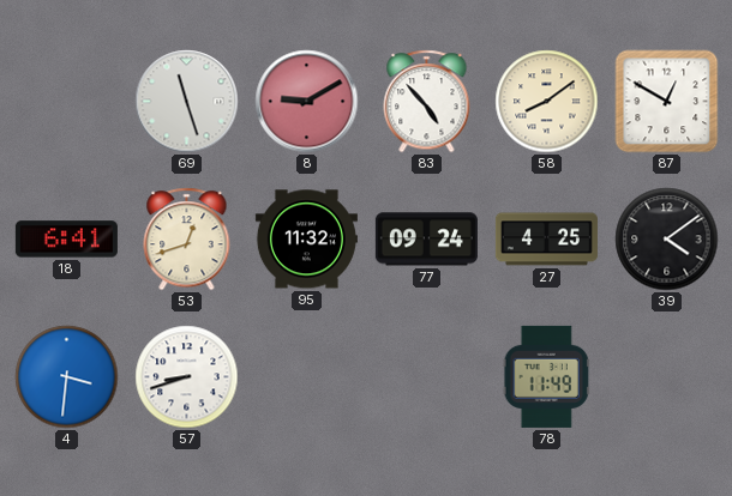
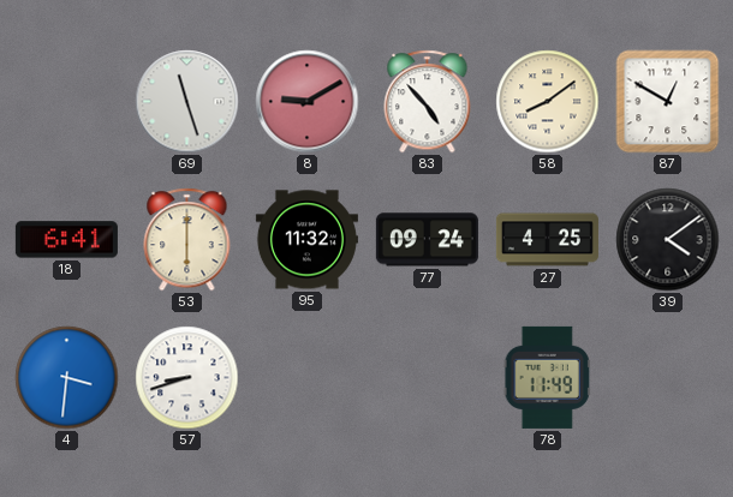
53: 12:42 -> 6:00 (187, 240)
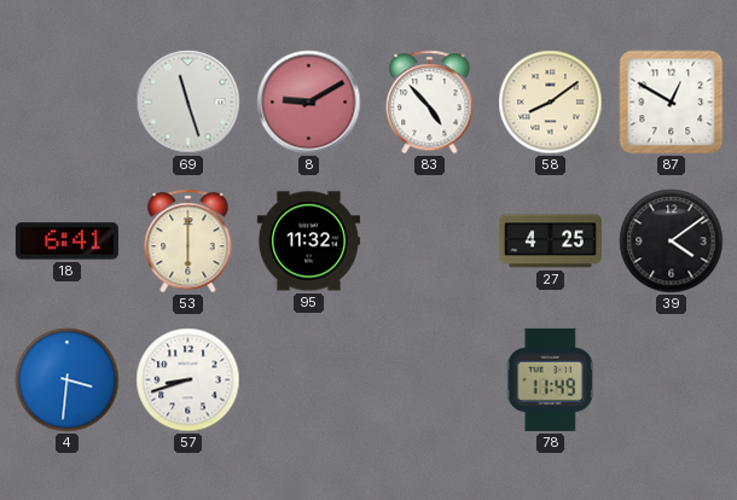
77: 09:24 -> none (427, 240)
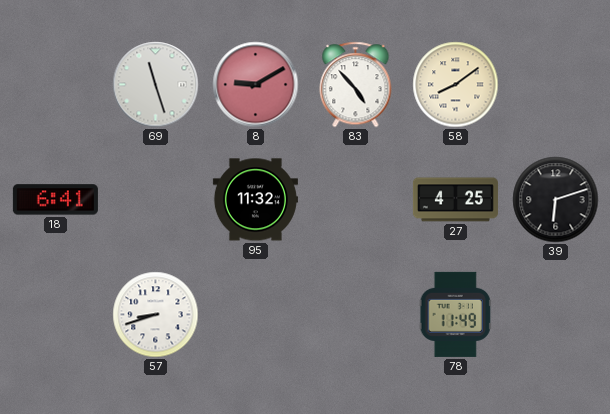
87: 12:50 -> none (672, 103)
53: 6:00 -> none (188, 242)
39: 4:09 -> 6:12 (556, 200)
4: 3:31 -> none (68, 380)
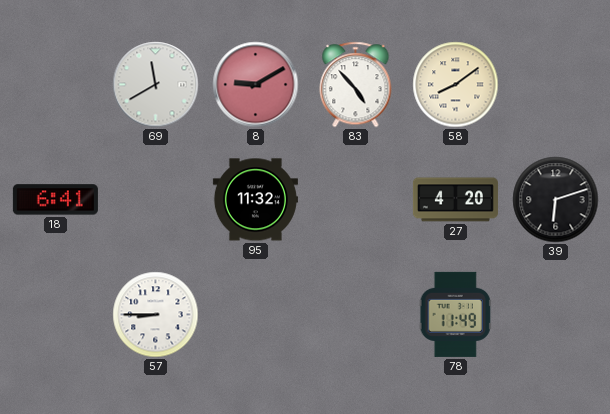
69: 11:27 -> 11:40 (156, 85)
27: 4:25 -> 4:20 (455, 200)
57: 8:42 -> 8:45 (156, 315)
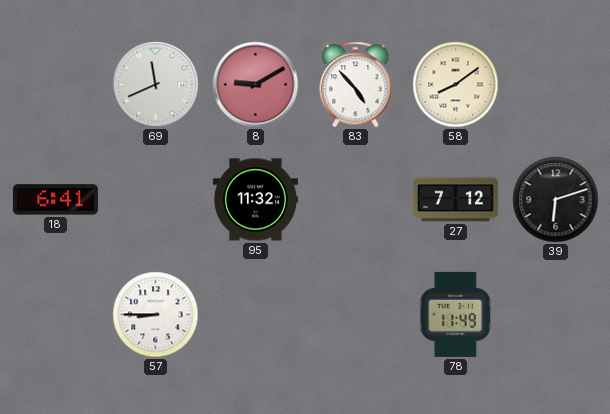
69: 11:40 -> 11:41 (156, 85)
27: 4:20 -> 7:12 (455, 200)
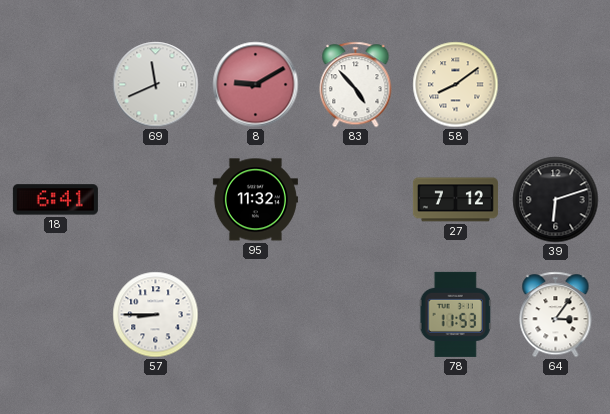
78: 11:49 -> 11:53 (455, 314)
64: none -> 3:06 (556, 315)
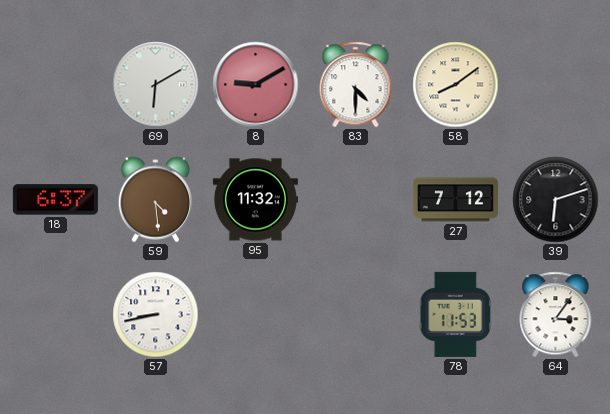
69: 11:41 -> 6:10 (156, 85)
83: 4:53 -> 4:30 (356, 85)
18: 6:41 -> 6:37 (55, 200)
59: none -> 4:29 (156, 200)
57: 8:45 -> 8:43 (156, 315)
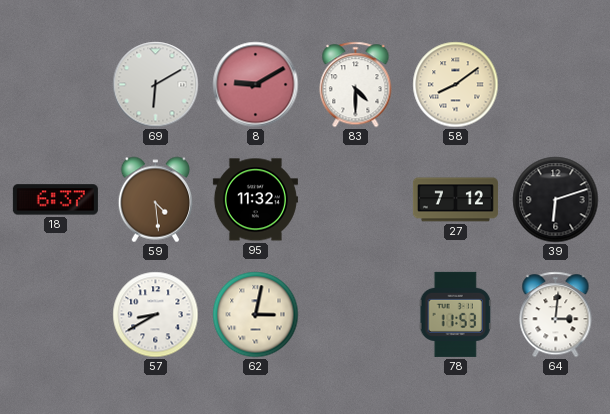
57: 8:43 -> 8:40 (156, 315)
62: none -> 3:02 (256, 315)
64: 3:06 -> 3:01 (556, 315)
